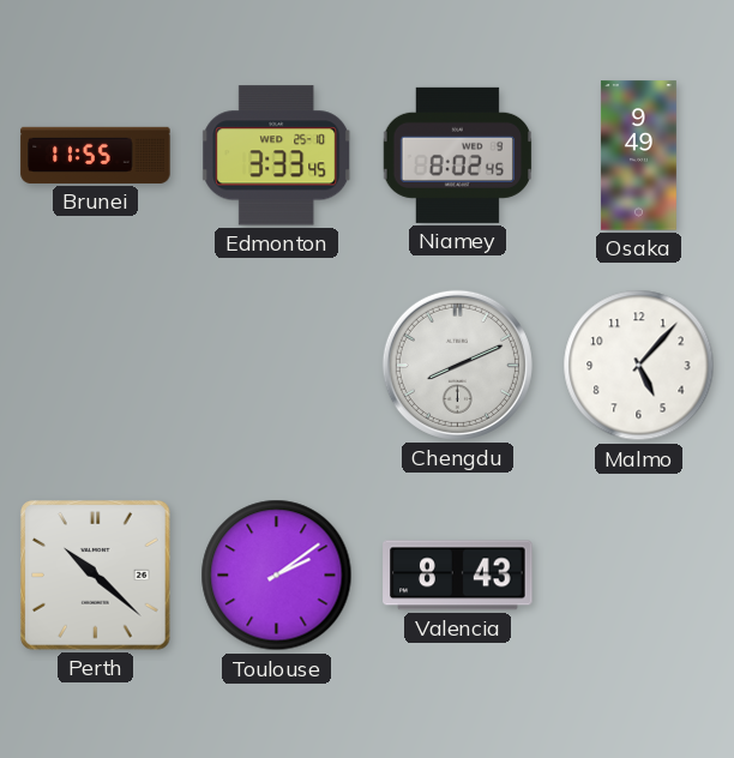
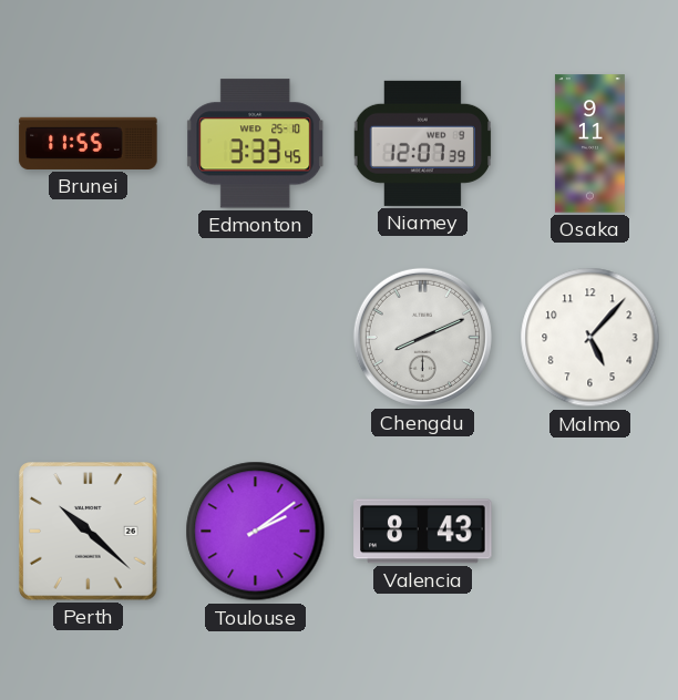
Niamey: 8:02 -> 12:07 (423, 143)
Osaka: 9:49 -> 9:11 (589, 144)
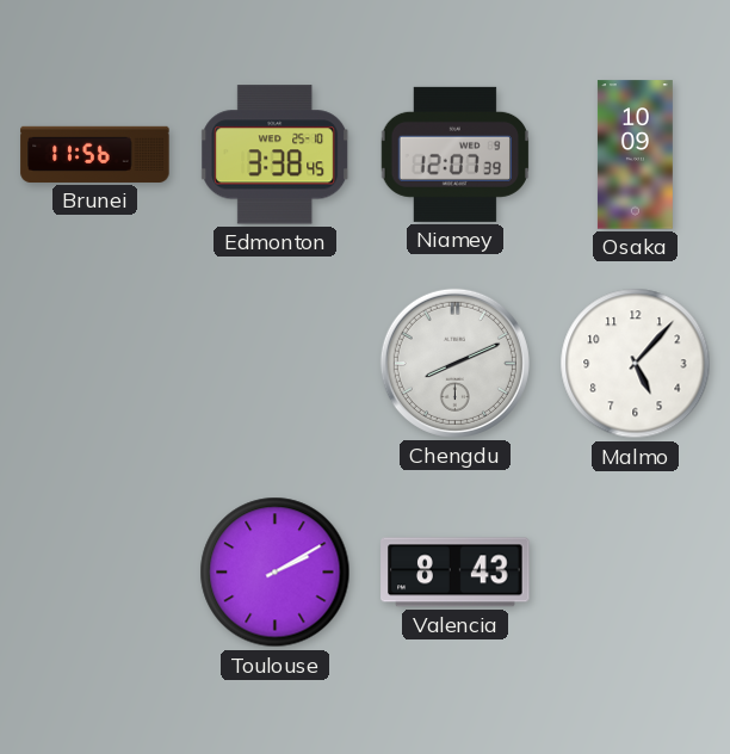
Brunei: 11:55 -> 11:56 (95, 154)
Edmonton: 3:33 -> 3:38 (276, 155)
Osaka: 9:11 -> 10:09 (635, 155)
Perth: 10:22 -> none (89, 532)
Toulouse: 2:09 -> 2:10 (276, 573)
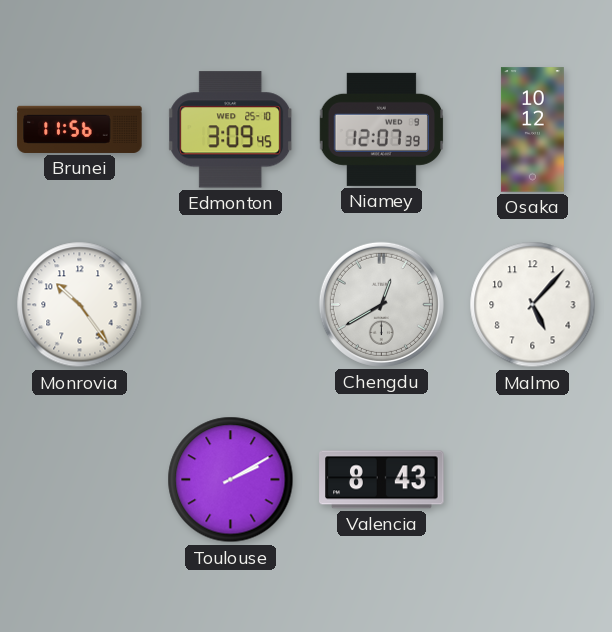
Edmonton: 3:38 -> 3:09 (231, 130)
Osaka: 10:09 -> 10:12 (532, 130)
Monrovia: none -> 10:24 (80, 305)
Chengdu: 8:11 -> 12:40 (381, 304)
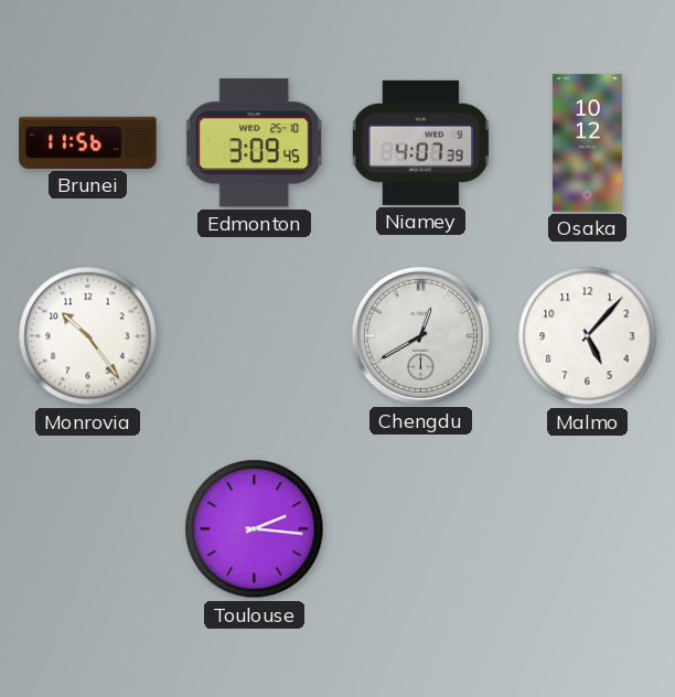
Niamey: 12:07 -> 4:07 (421, 142)
Toulouse: 2:10 -> 2:16 (255, 529)
Valencia: 8:43 -> none (382, 480)
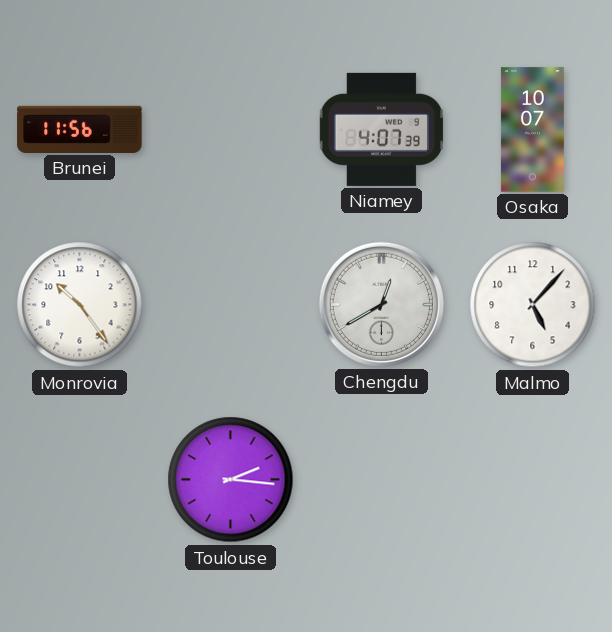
Edmonton: 3:09 -> none (255, 143)
Osaka: 10:12 -> 10:07 (532, 130)
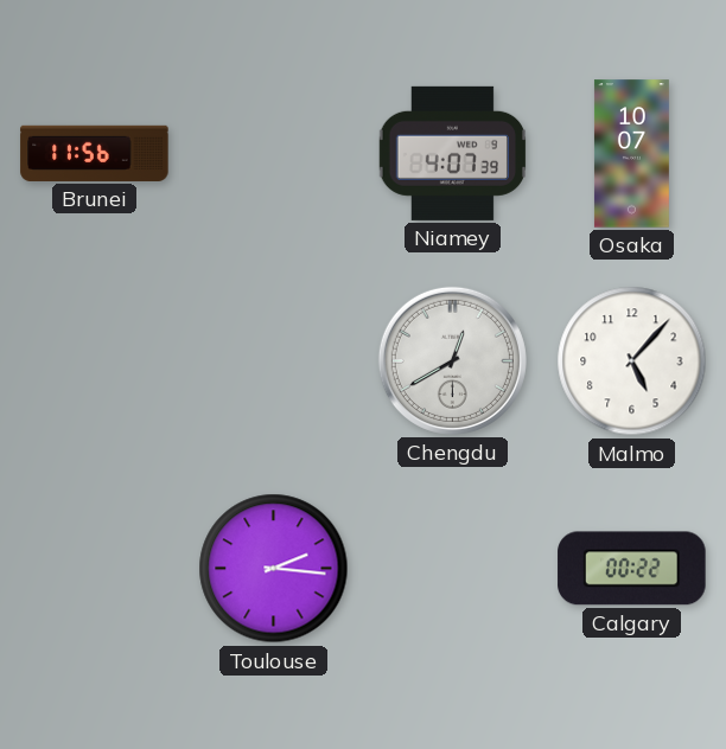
Monrovia: 10:24 -> none (80, 305)
Calgary: none -> 00:22 (632, 569)
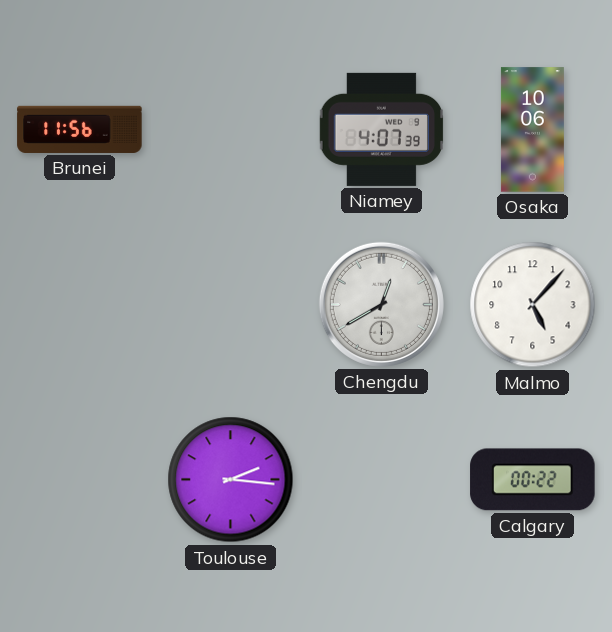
Osaka: 10:07 -> 10:06 (532, 130)
